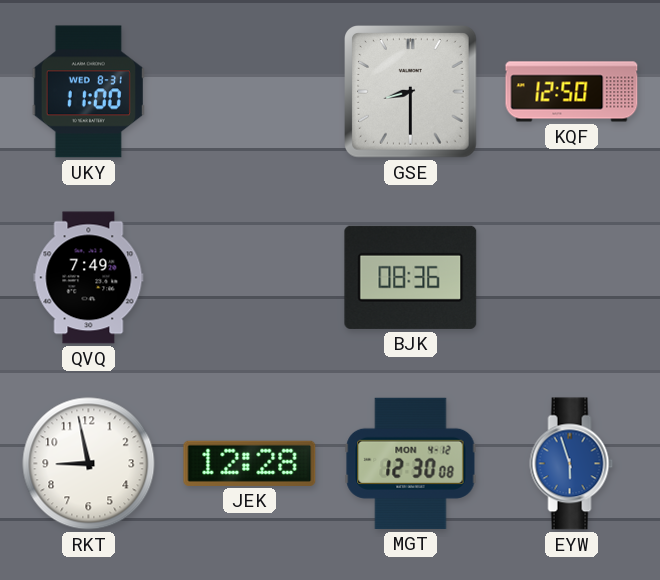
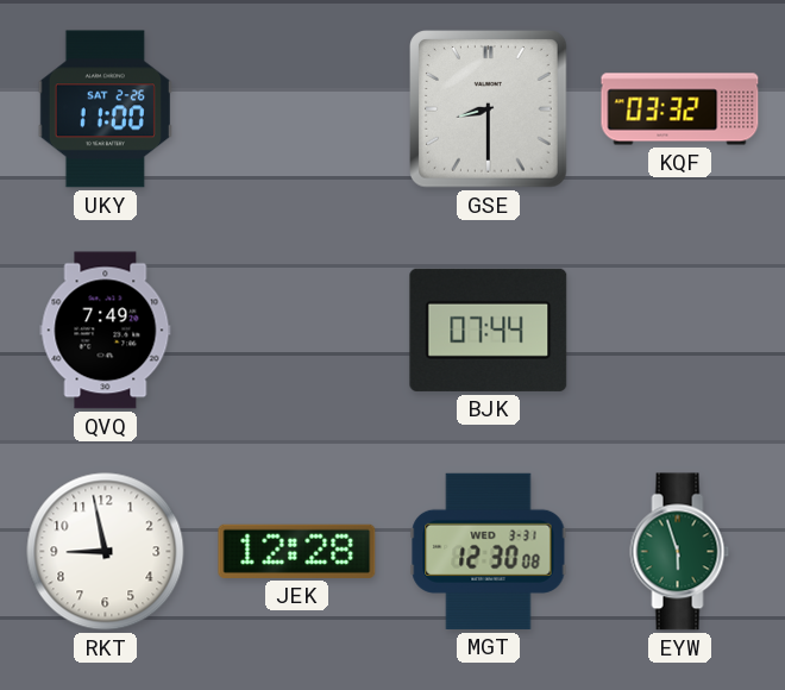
UKY date: WED 8-31 -> SAT 2-26 (105, 109)
KQF: 12:50 -> 03:32 (680, 109)
BJK: 08:36 -> 07:44 (489, 330)
MGT date: MON 4-12 -> WED 3-31 (489, 551)
EYW dial: blue -> green (680, 552)
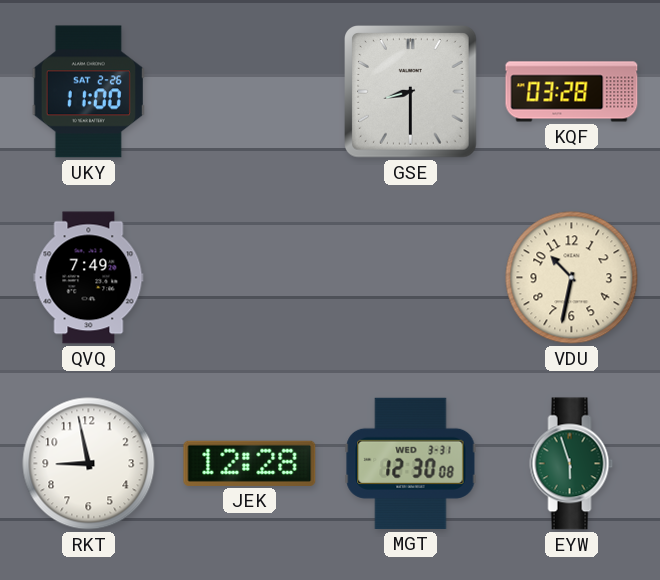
KQF: 03:32 -> 03:28 (572, 92)
BJK: 07:44 -> none (489, 330)
VDU: none -> 10:32 (572, 278)
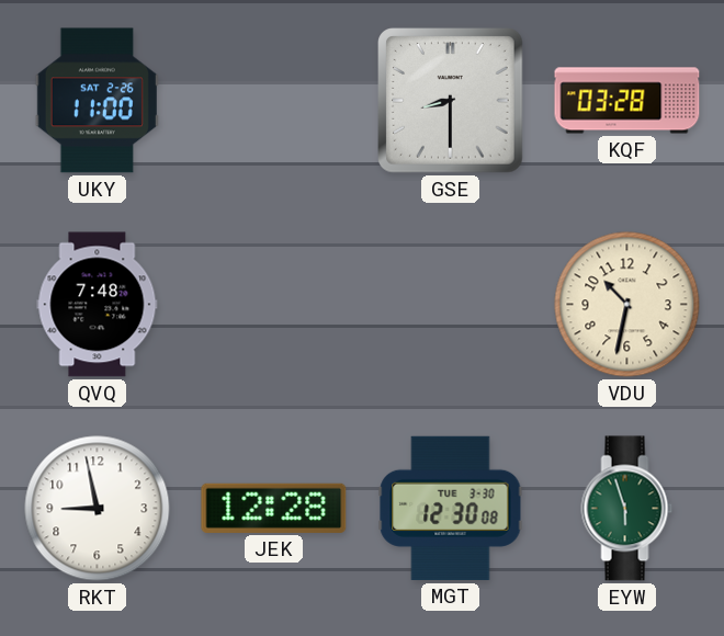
QVQ: 7:49 -> 7:48 (98, 305)
MGT date: WED 3-31 -> TUE 3-30 (451, 508)
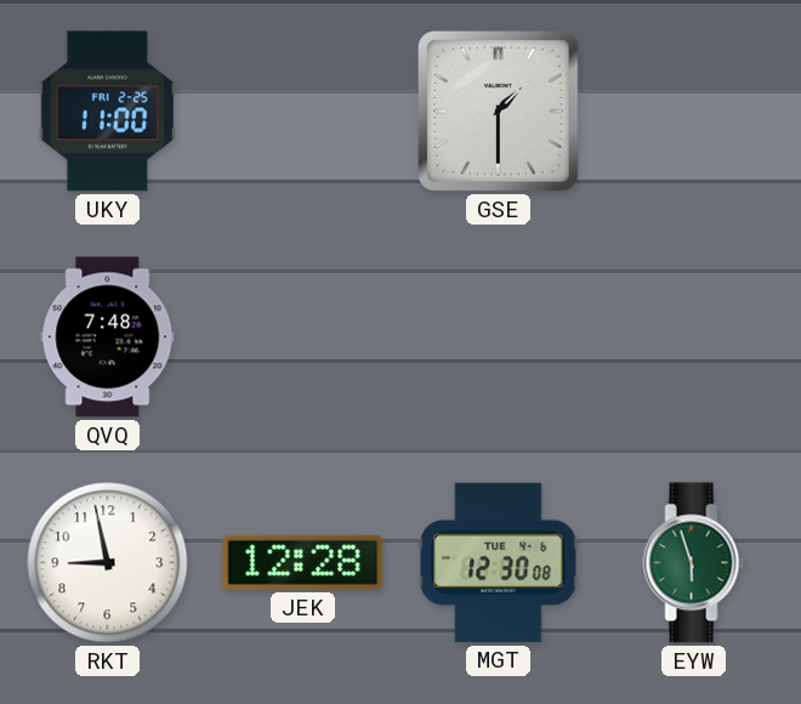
UKY date: SAT 2-26 -> FRI 2-25 (107, 112)
GSE: 8:30 -> 1:30 (499, 112)
KQF: 03:28 -> none (627, 101)
VDU: 10:32 -> none (627, 305)
MGT date: TUE 3-30 -> TUE 4-6 (499, 562)
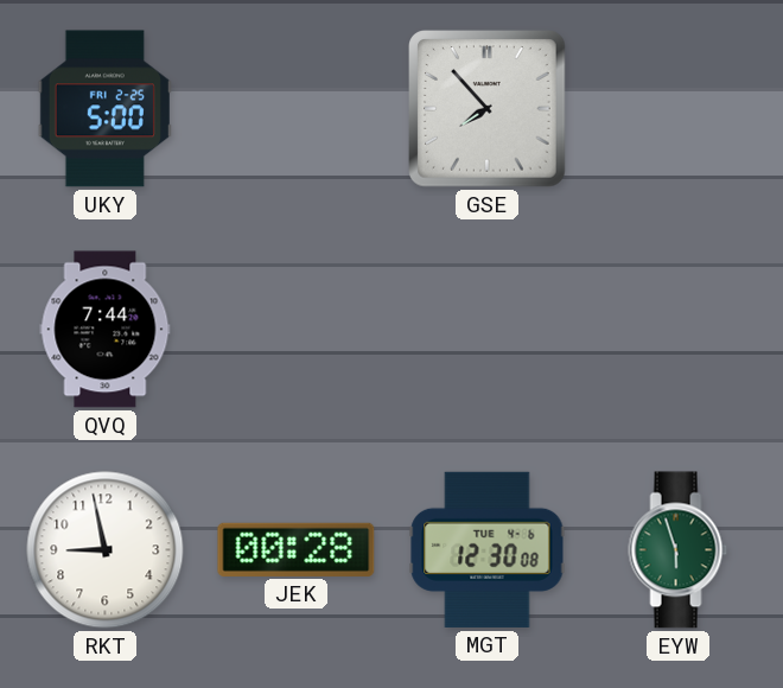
UKY: 11:00 -> 5:00 (104, 109)
GSE: 1:30 -> 7:53 (488, 109)
QVQ: 7:48 -> 7:44 (106, 330)
JEK: 12:28 -> 00:28 (297, 549)
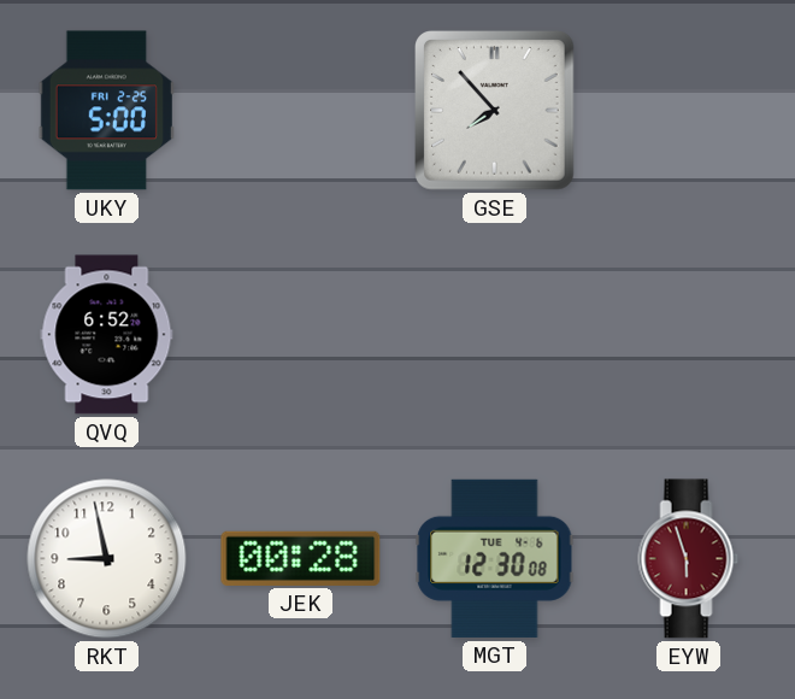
QVQ: 7:44 -> 6:52 (107, 335)
EYW dial: green -> burgundy (689, 559)
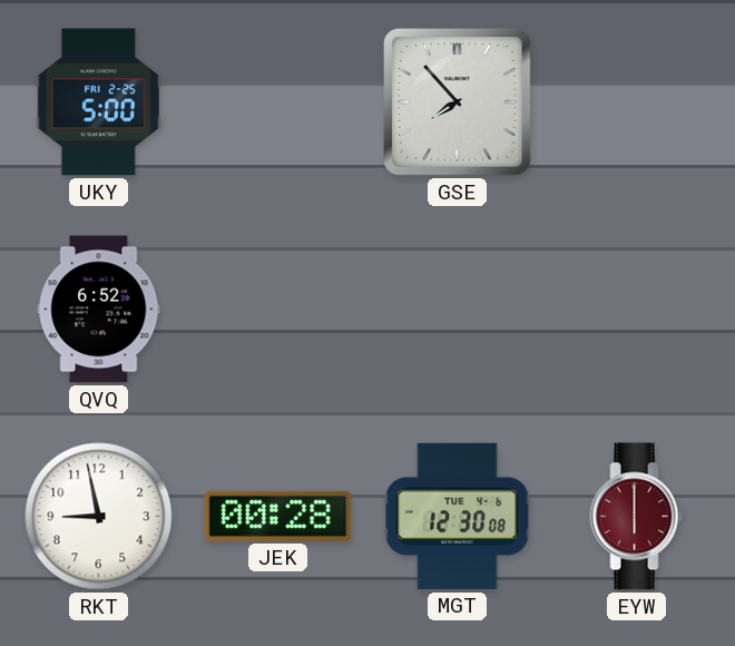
EYW: 5:57 -> 6:00 (637, 517)
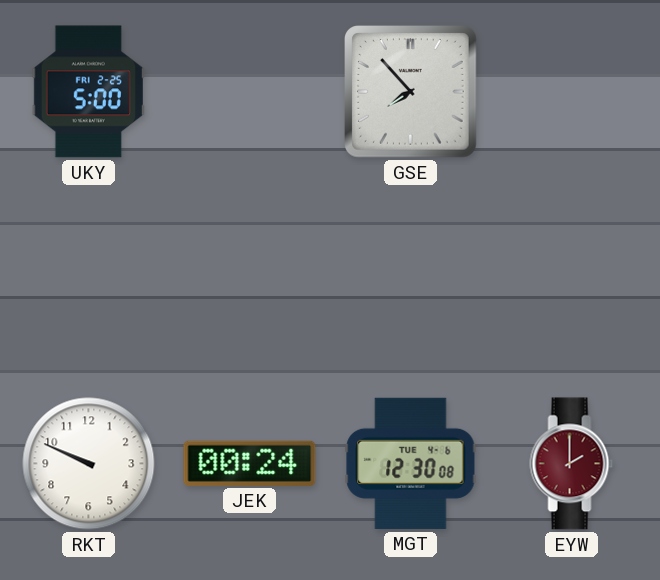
QVQ: 6:52 -> none (99, 310)
RKT: 8:58 -> 9:49 (89, 464)
JEK: 00:28 -> 00:24 (250, 463)
EYW: 6:00 -> 2:00 (572, 464)
